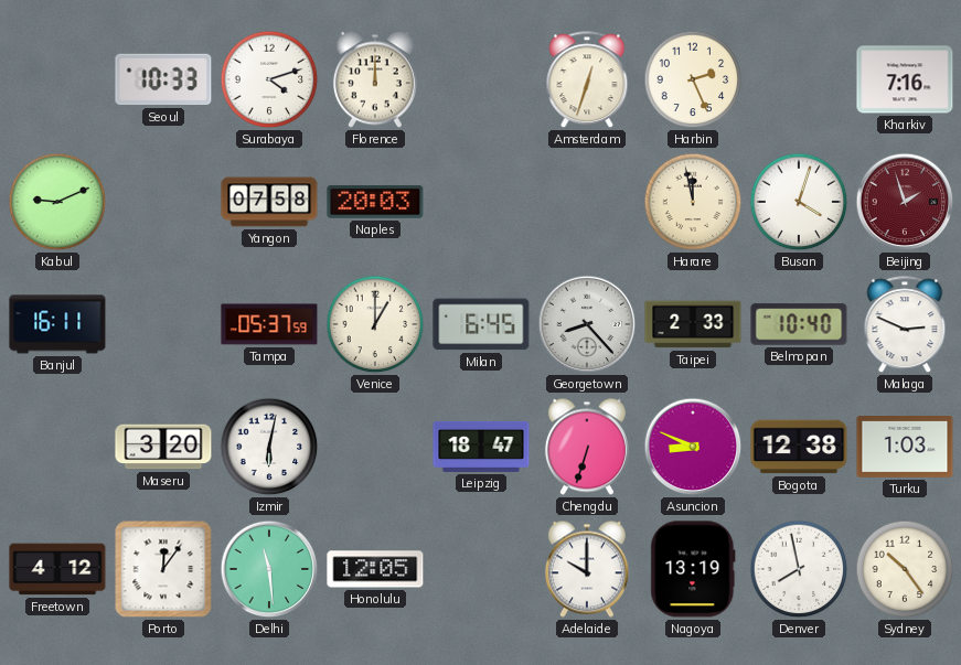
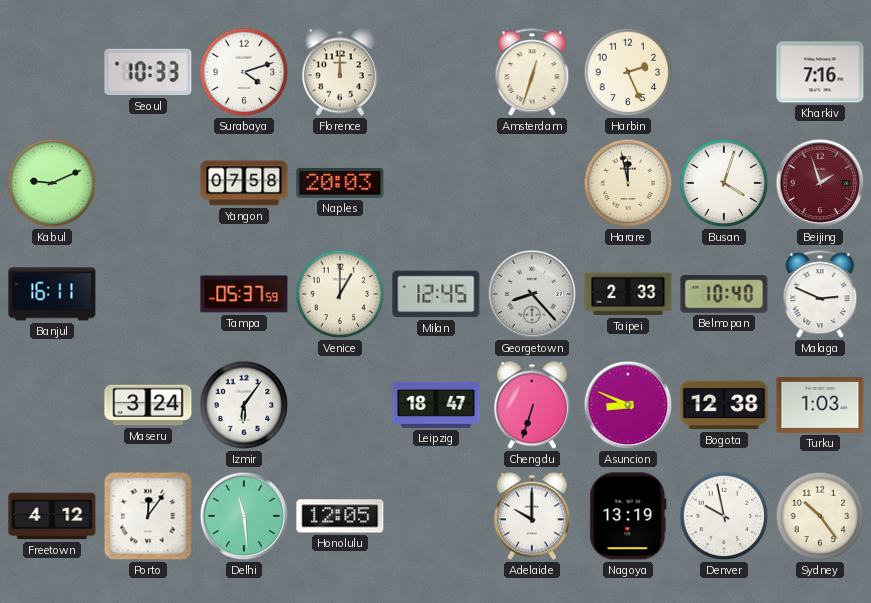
Milan: 6:45 -> 12:45 (436, 294)
Maseru: 3:20 -> 3:24 (148, 405)
Izmir: 6:02 -> 6:06 (244, 405)
Denver: 7:58 -> 9:58 (724, 516)
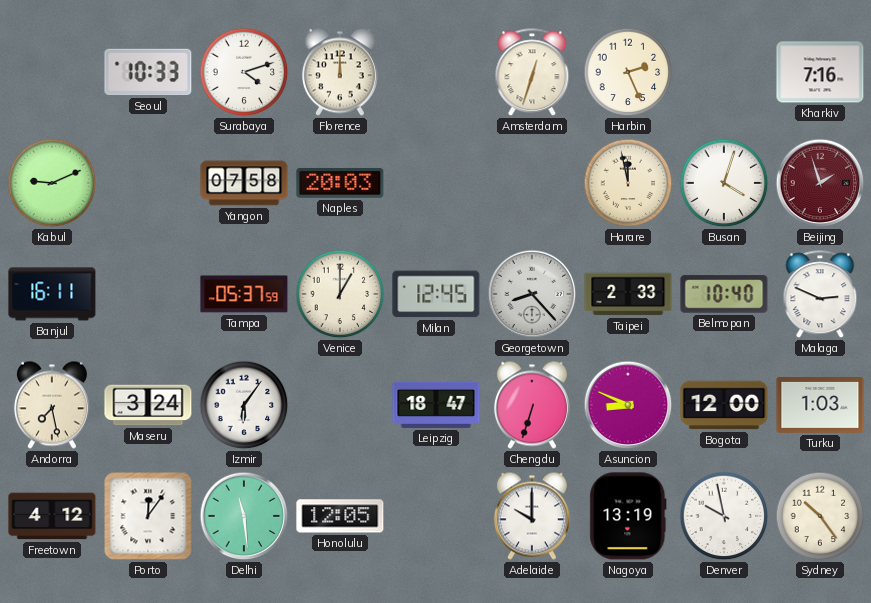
Andorra: none -> 7:28 (52, 405)
Bogota: 12:38 -> 12:00 (724, 405)
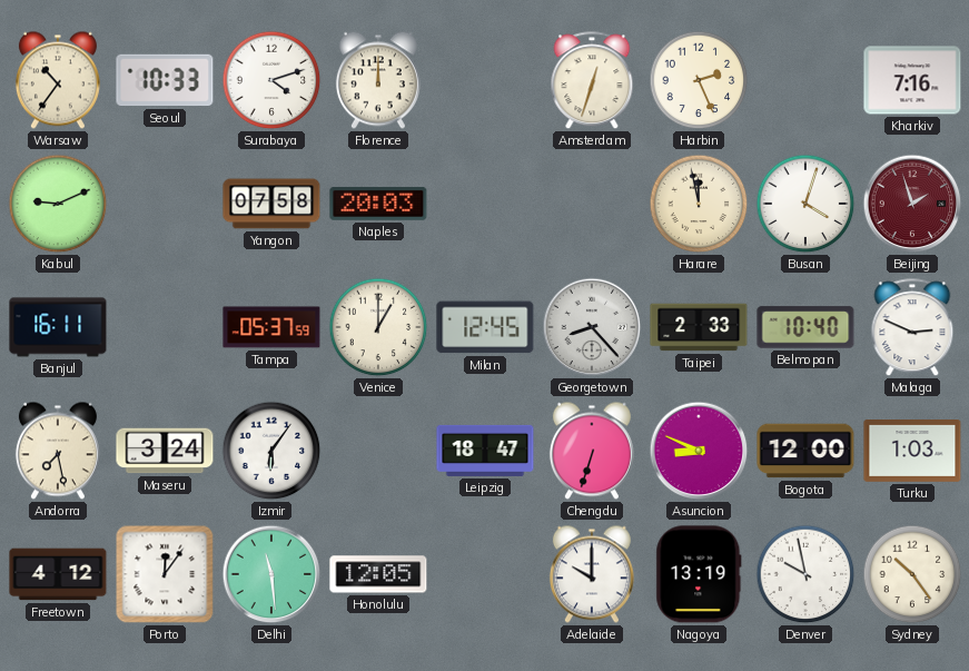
Warsaw: none -> 10:36 (58, 80)
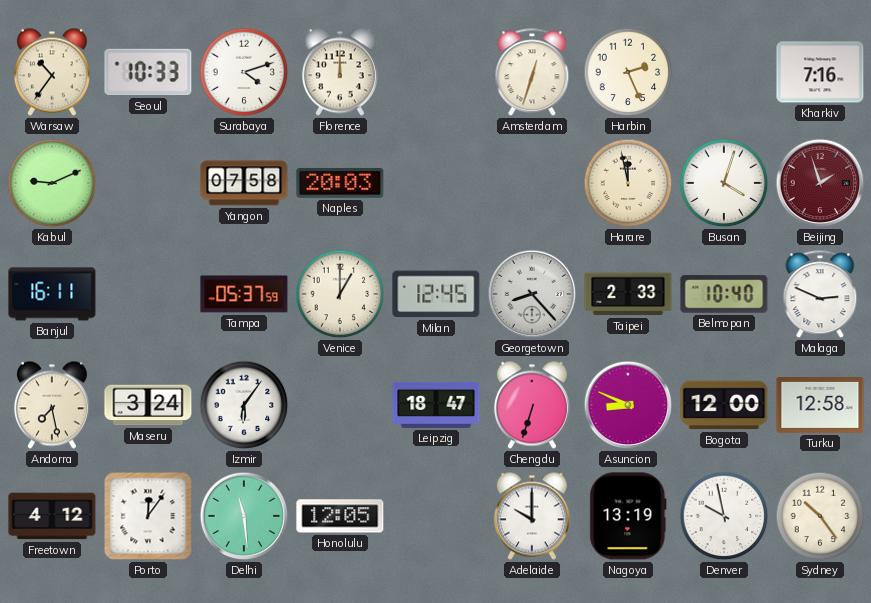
Turku: 1:03 -> 12:58 (820, 406)
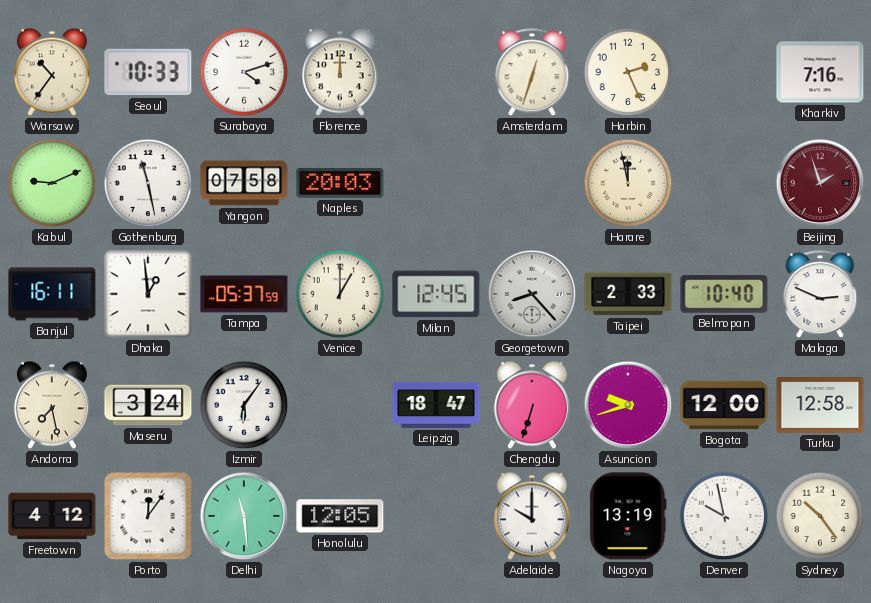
Gothenburg: none -> 11:28 (148, 183)
Busan: 4:03 -> none (724, 183)
Dhaka: none -> 12:59 (148, 294)
Asuncion: 8:49 -> 9:42 (628, 405)
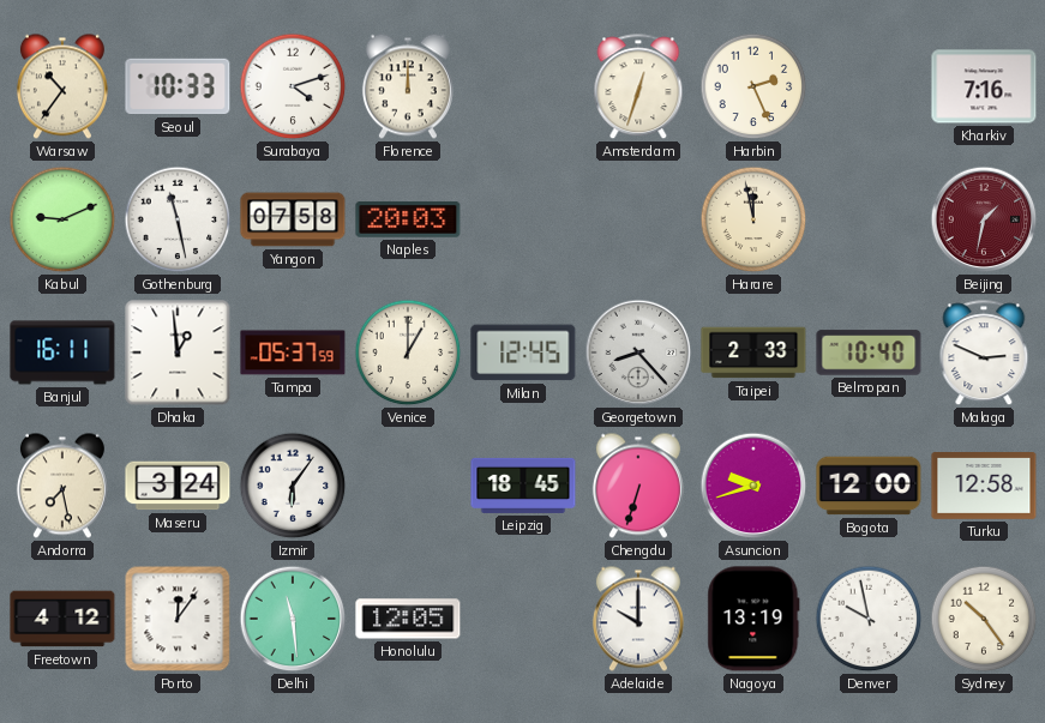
Beijing: 1:57 -> 1:32 (984, 219)
Leipzig: 18:47 -> 18:45 (523, 486)
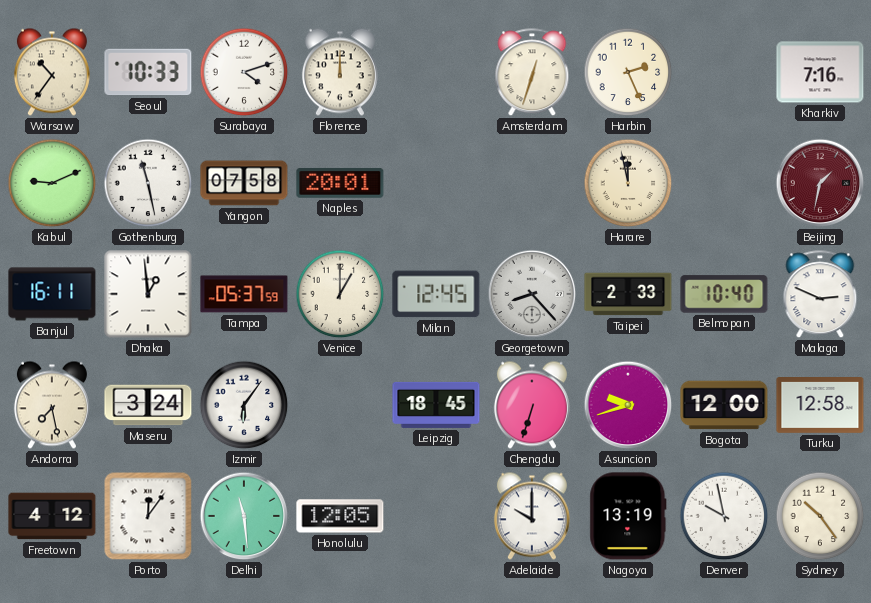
Naples: 20:03 -> 20:01 (340, 183)
